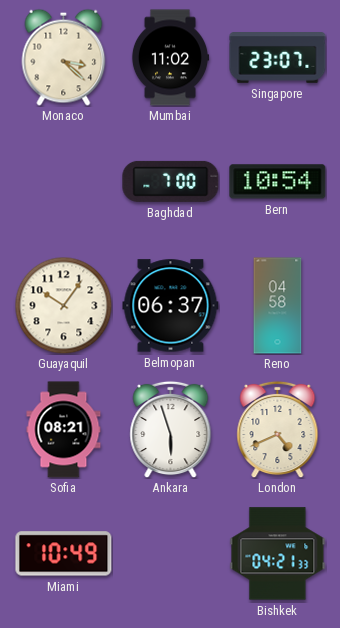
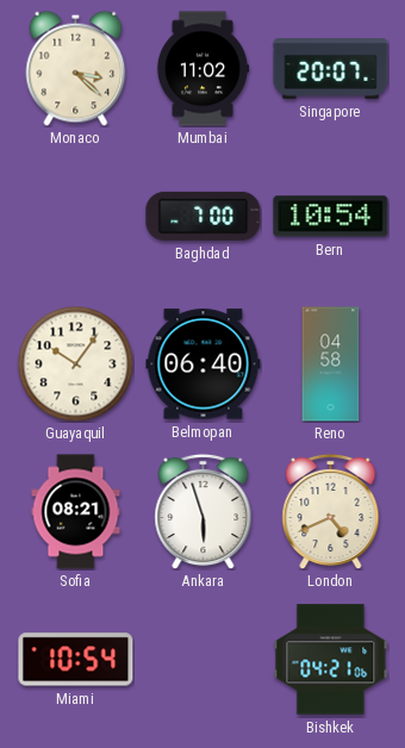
Singapore: 23:07 -> 20:07 (331, 69)
Belmopan: 06:37 -> 06:40 (204, 364)
Miami: 10:49 -> 10:54 (76, 660)
Bishkek: 04:21:33 -> 04:21:06 (331, 660)
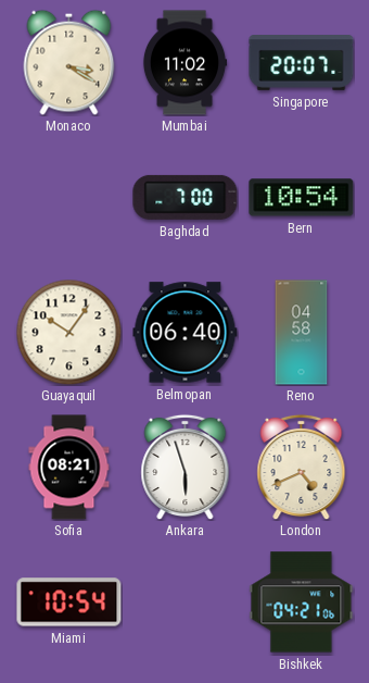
Monaco: 3:22 -> 3:20 (69, 62)
